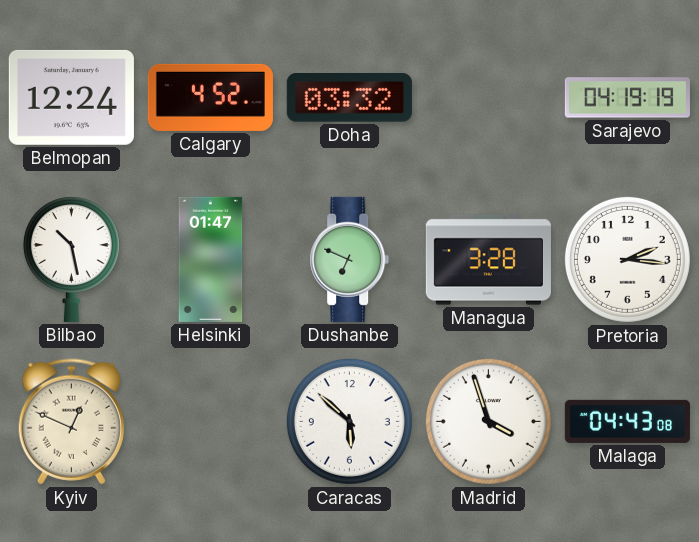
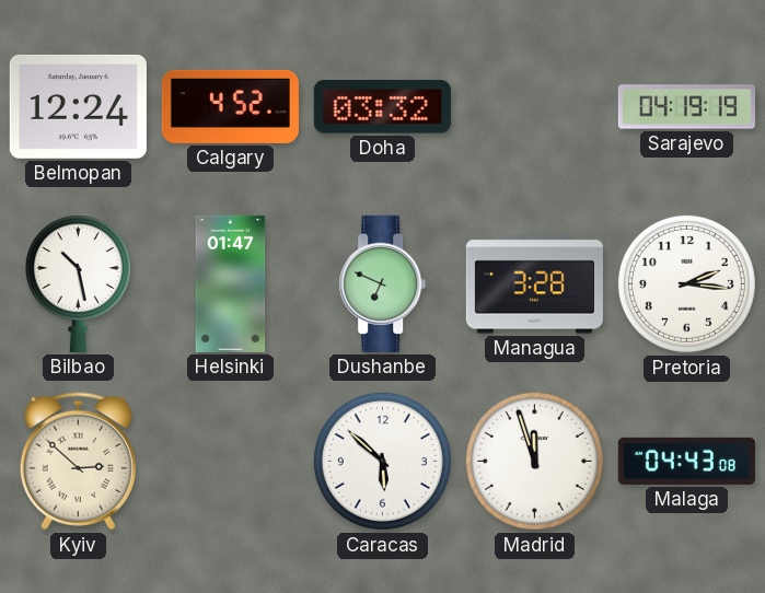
Kyiv: 12:49 -> 2:52 (78, 462)
Madrid: 3:57 -> 11:57 (534, 461)
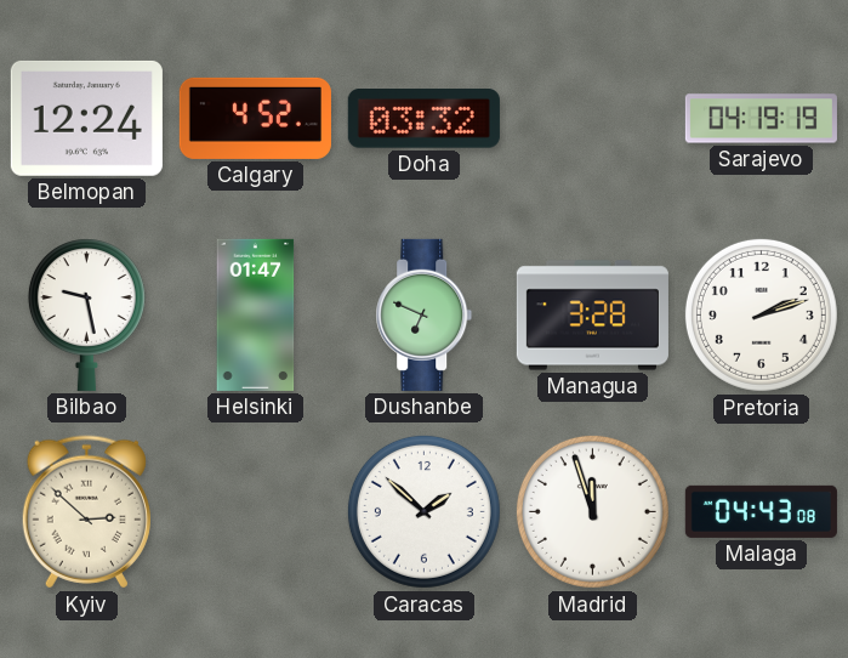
Bilbao: 10:28 -> 9:28 (86, 314)
Pretoria: 2:16 -> 2:12 (761, 314)
Caracas: 5:52 -> 1:52 (423, 511)
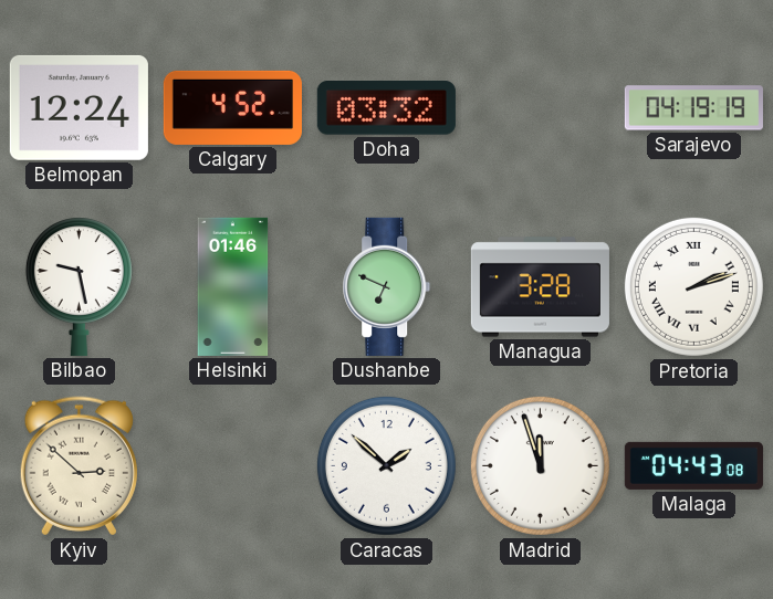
Helsinki: 01:47 -> 01:46 (233, 286)
Pretoria numerals: Arabic -> Roman (693, 286)
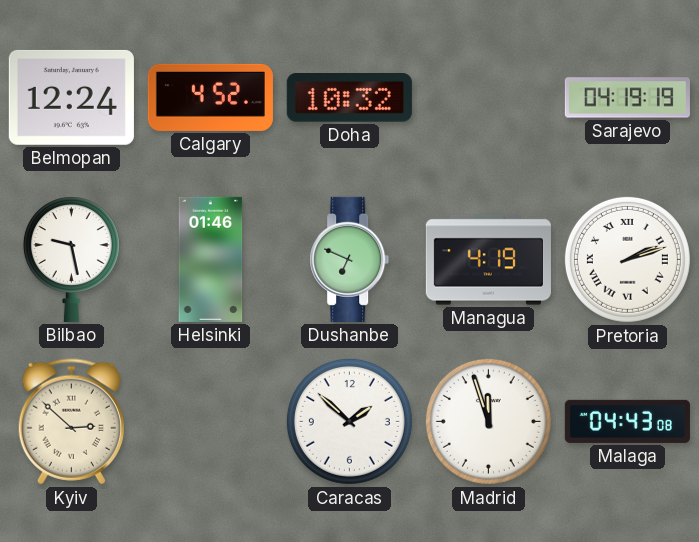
Doha: 03:32 -> 10:32 (349, 98)
Managua: 3:28 -> 4:19 (488, 260)
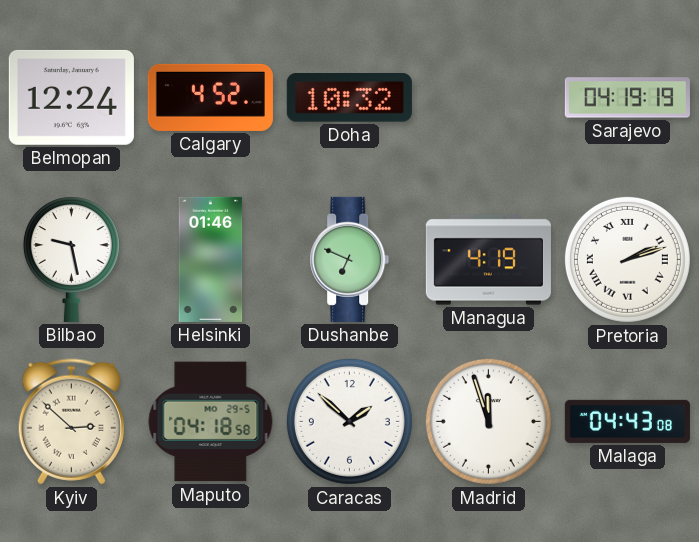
Maputo: none -> 04:18 (211, 422)
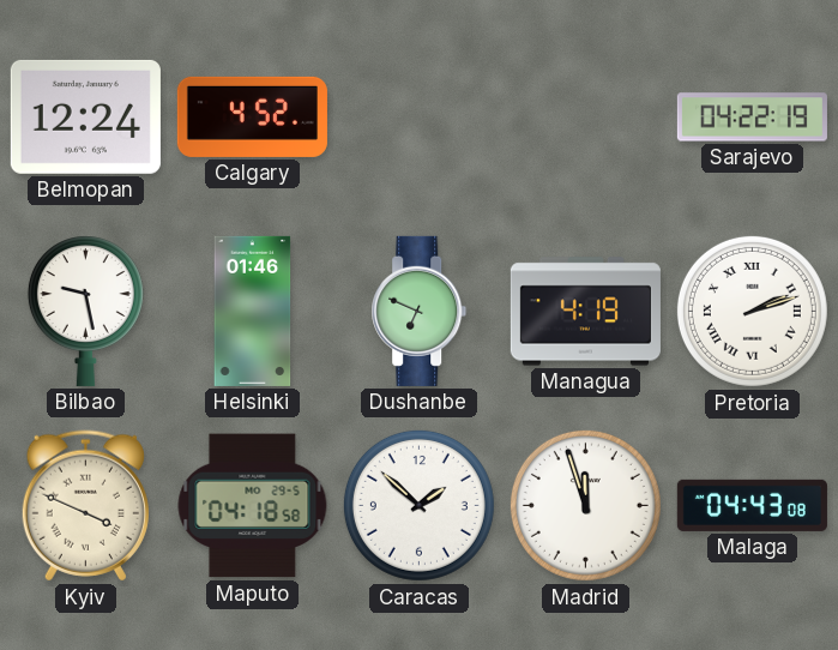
Doha: 10:32 -> none (349, 98)
Sarajevo: 04:19 -> 04:22 (752, 118)
Kyiv: 2:52 -> 3:49 (85, 506)
